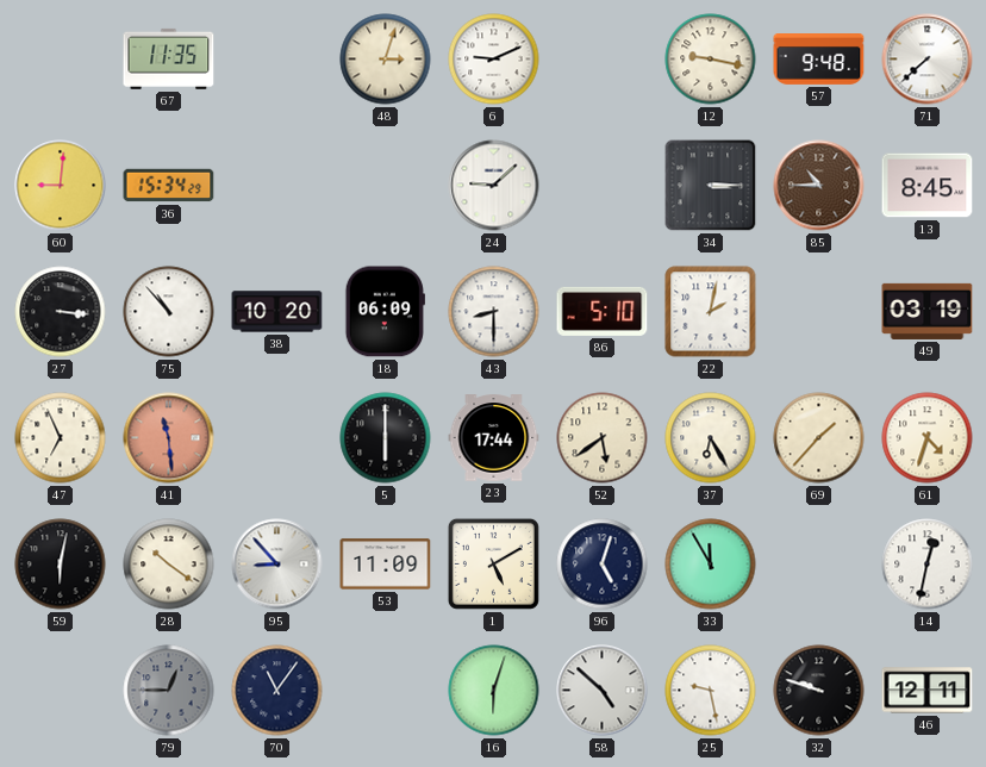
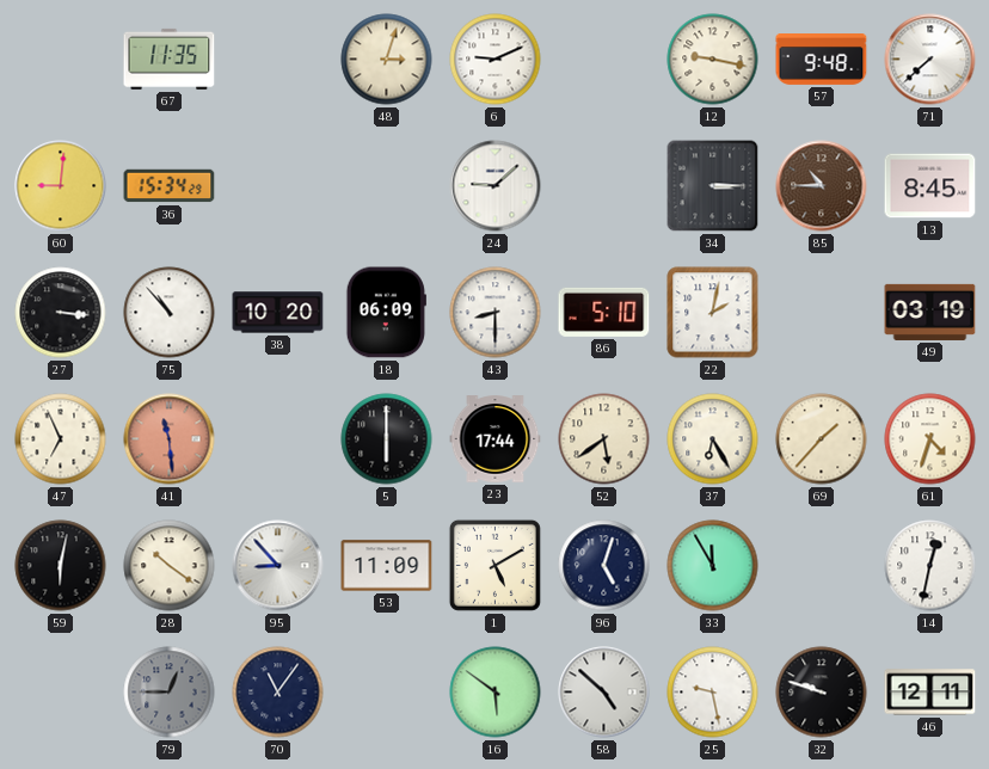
16: 6:03 -> 5:51 (496, 693)
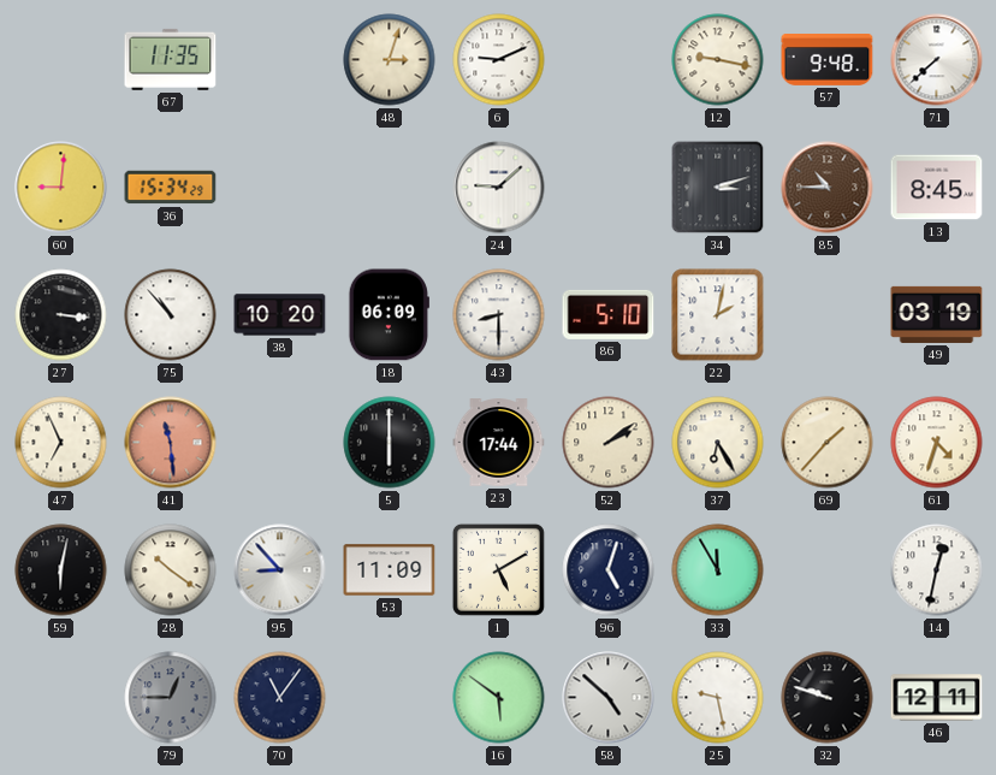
34: 3:15 -> 3:12 (718, 188)
52: 5:39 -> 2:09 (609, 443)
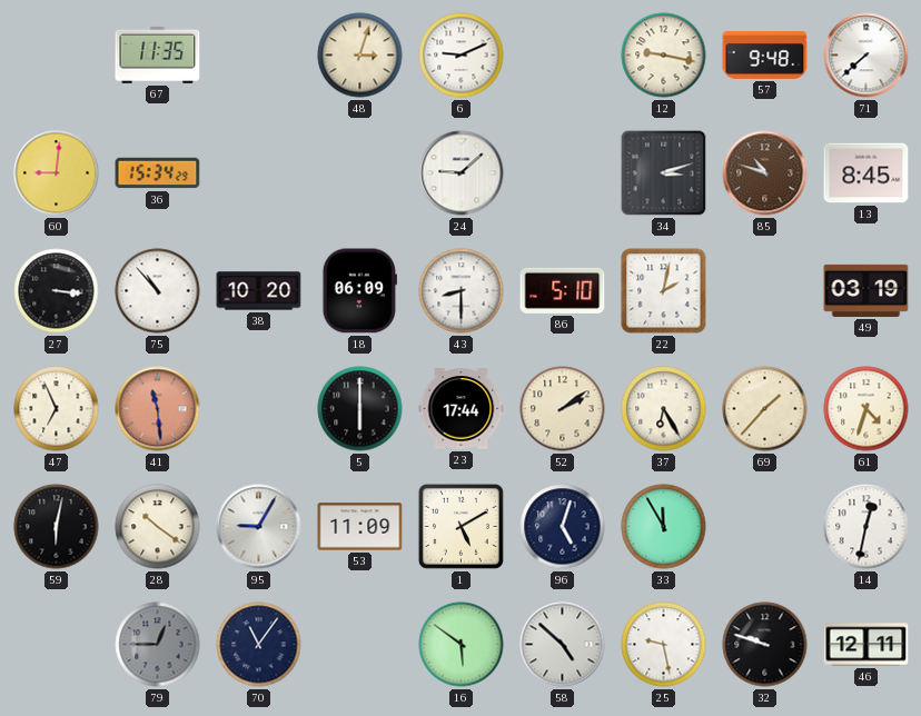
85: 10:45 -> 10:48 (765, 173)
95: 8:53 -> 9:05 (259, 527)
